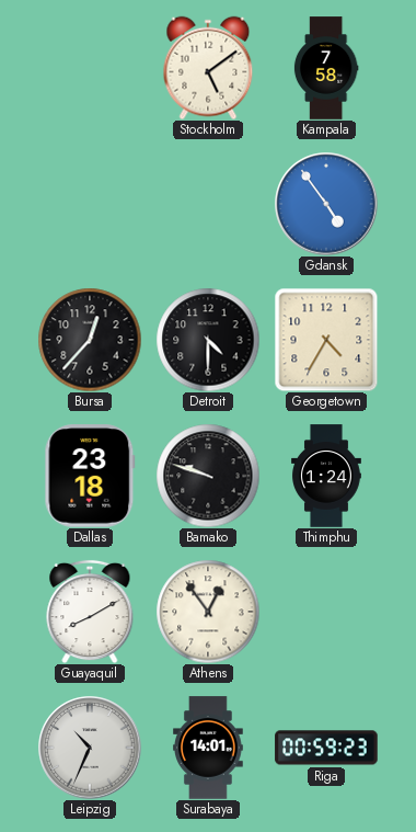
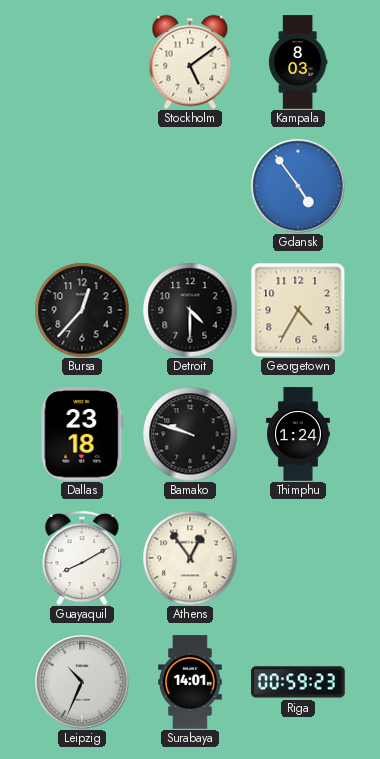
Kampala: 7:58 -> 8:03 (298, 62)
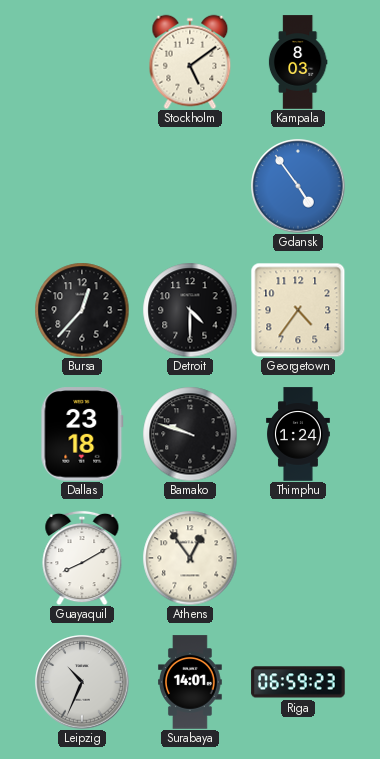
Georgetown: 4:35 -> 4:36 (298, 310)
Riga: 00:59 -> 06:59 (298, 682)
